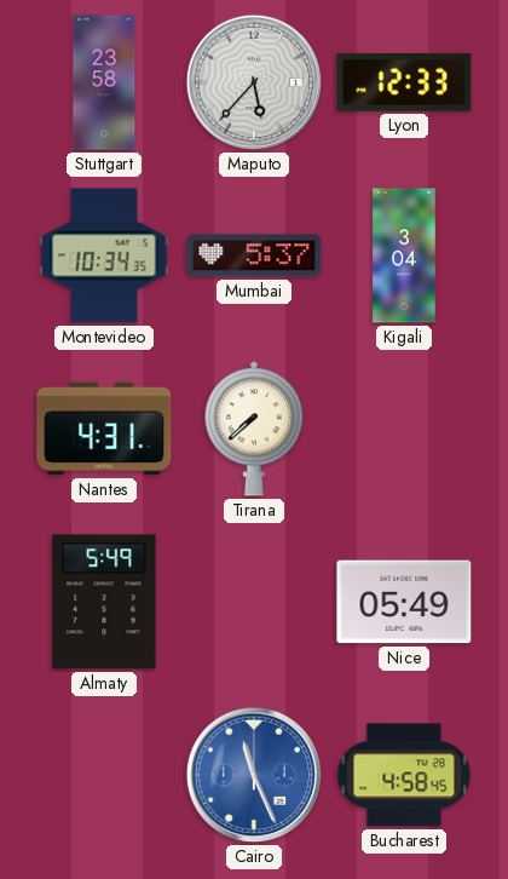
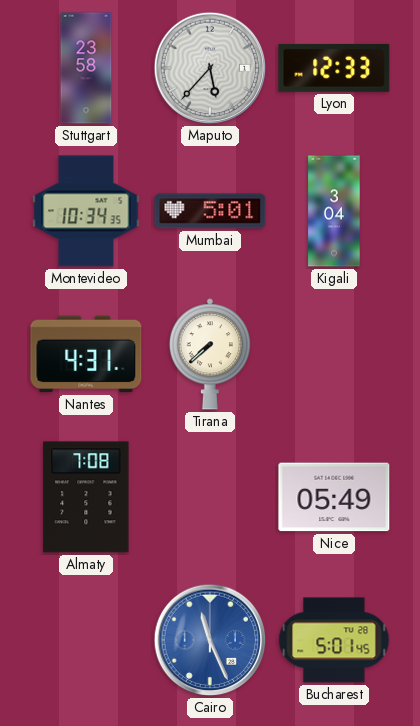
Mumbai: 5:37 -> 5:01 (210, 211)
Almaty: 5:49 -> 7:08 (86, 497)
Bucharest: 4:58 -> 5:01 (334, 640)
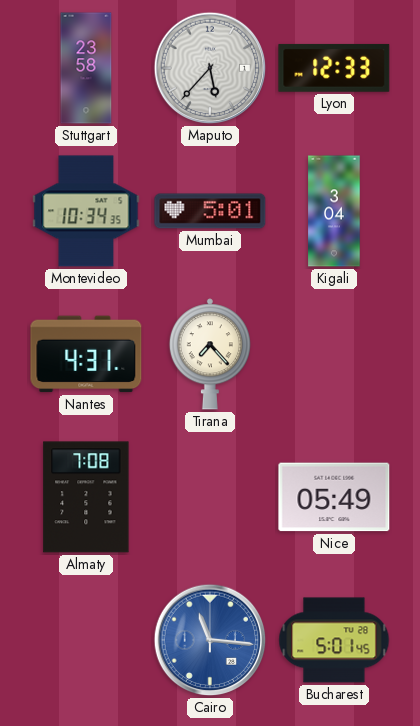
Tirana: 7:38 -> 7:23 (210, 354)
Cairo: 11:26 -> 11:16 (210, 640)
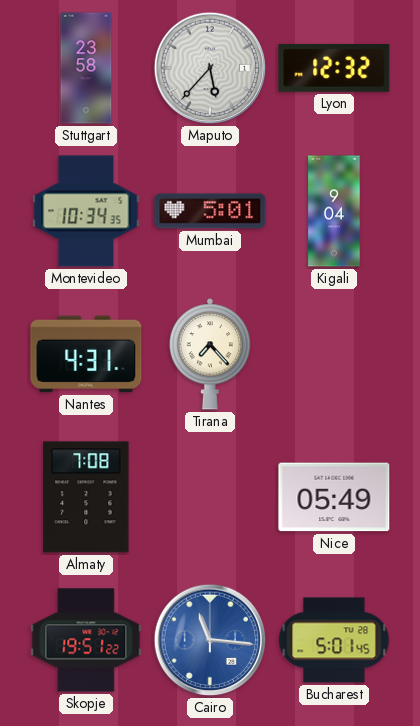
Lyon: 12:33 -> 12:32 (334, 68)
Kigali: 3:04 -> 9:04 (334, 211)
Skopje: none -> 19:51 (86, 640)
